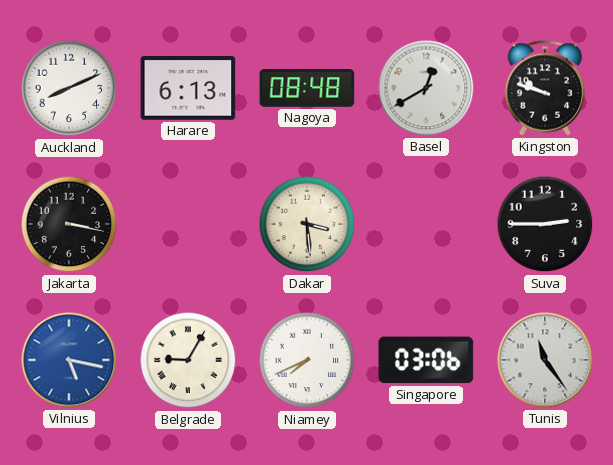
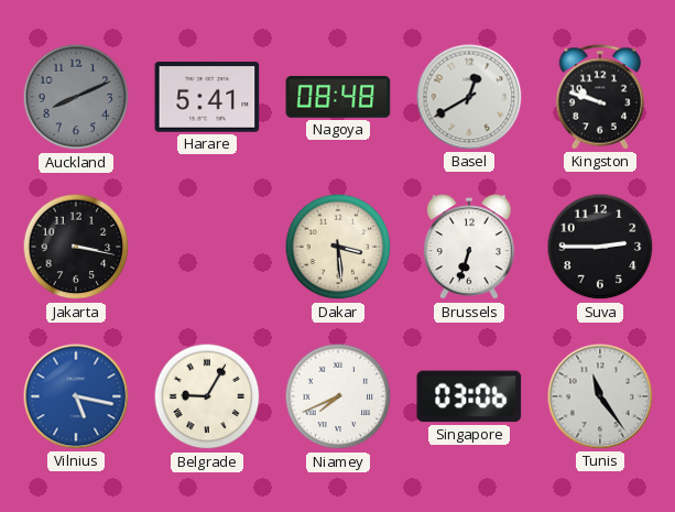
Auckland dial: white -> grey (76, 97)
Harare: 6:13 -> 5:41 (207, 98)
Brussels: none -> 6:33 (469, 248)
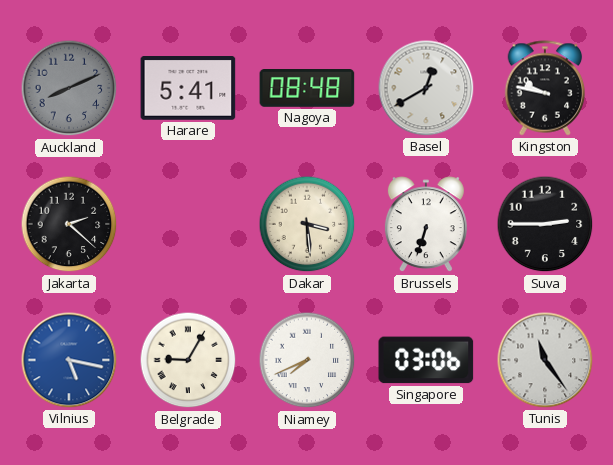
Kingston: 9:48 -> 9:47 (545, 88)
Jakarta: 3:17 -> 2:22 (69, 224)
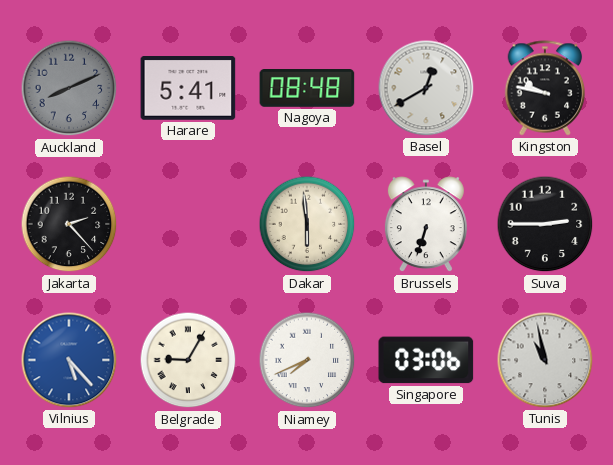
Jakarta: 2:22 -> 2:23 (69, 224)
Dakar: 3:29 -> 5:59 (307, 224)
Vilnius: 5:17 -> 5:23 (69, 360)
Tunis: 11:24 -> 10:58 (545, 360)
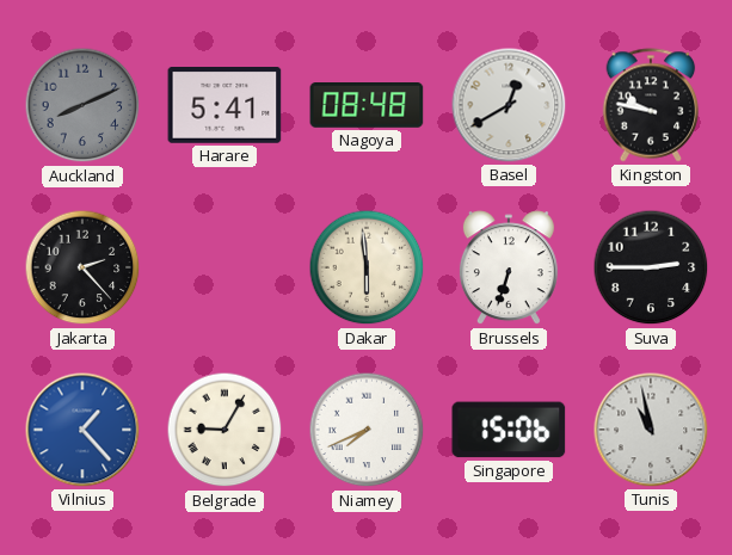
Vilnius: 5:23 -> 1:23 (82, 430)
Singapore: 03:06 -> 15:06 (509, 430)
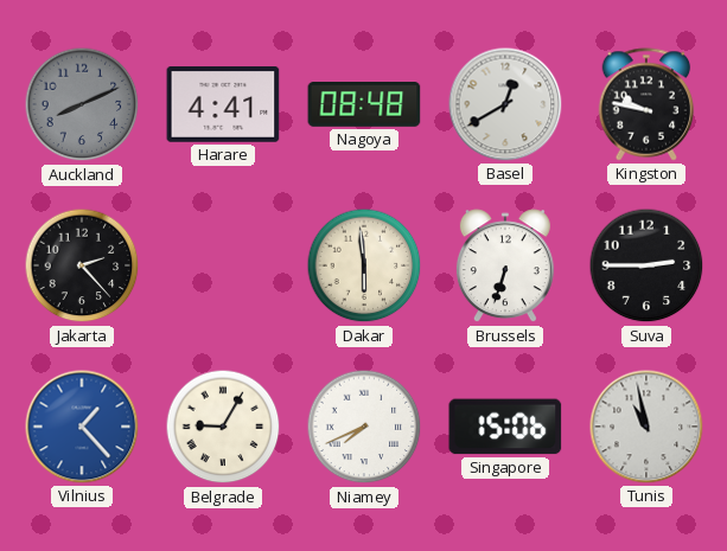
Harare: 5:41 -> 4:41 (223, 105)
